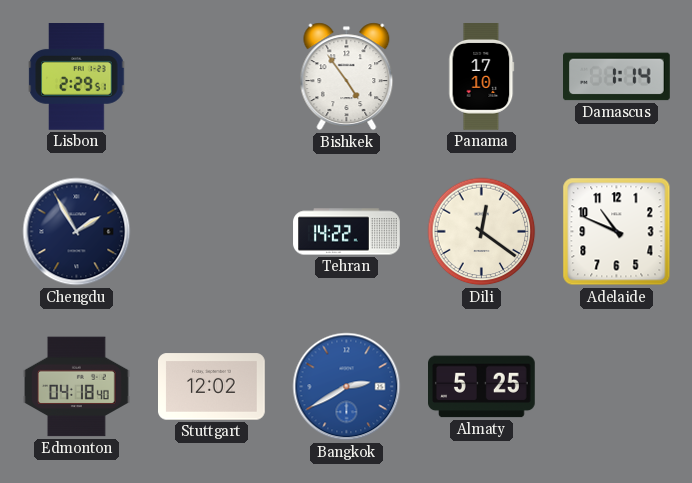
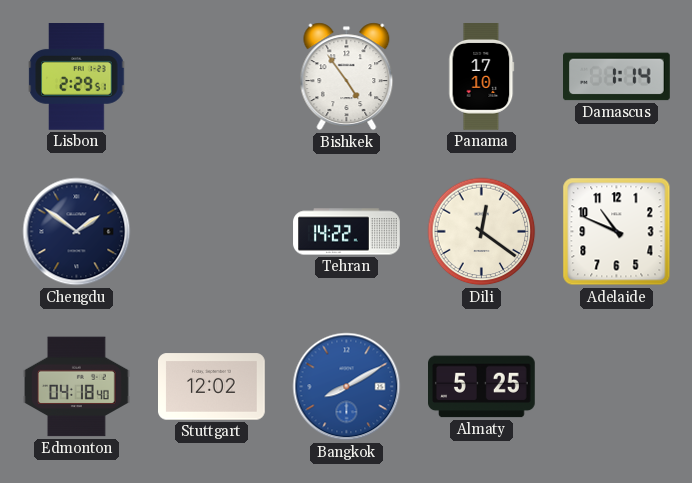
Chengdu: 1:55 -> 1:51 (77, 232)
Bangkok: 2:40 -> 8:10 (347, 387)
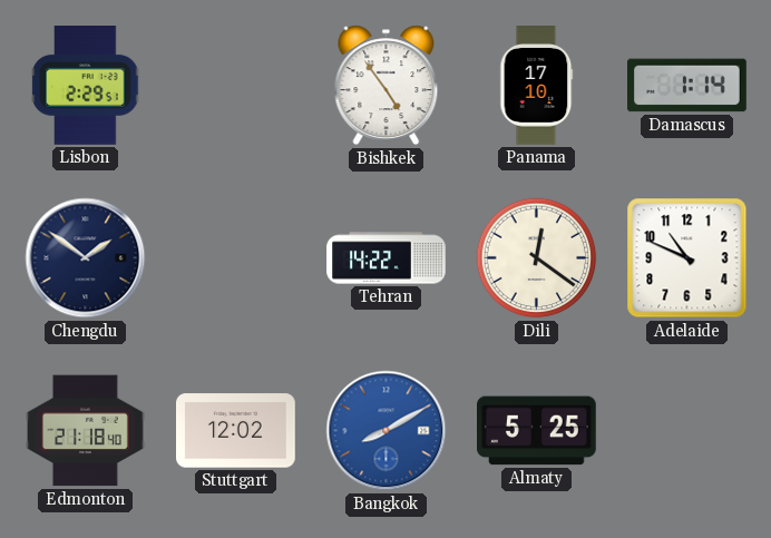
Edmonton: 04:18 -> 21:18 (86, 431)
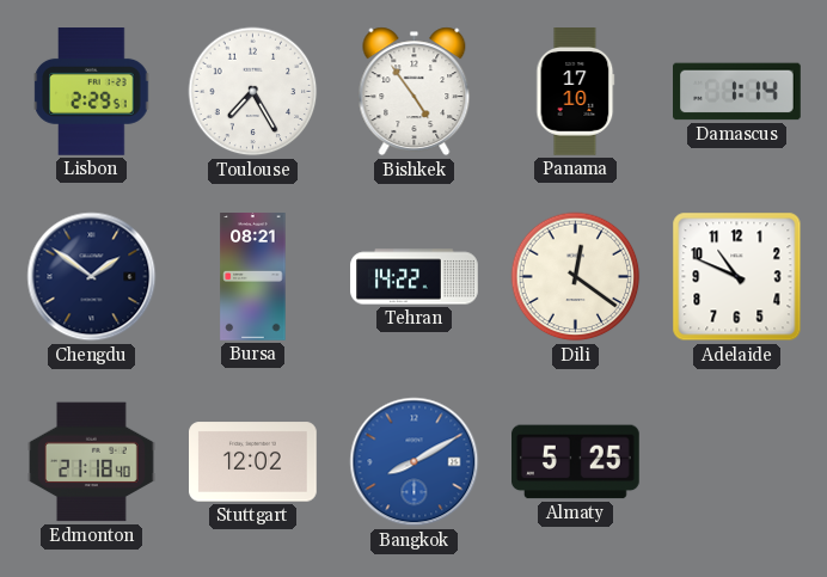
Toulouse: none -> 7:25 (253, 92)
Bursa: none -> 08:21 (253, 277)
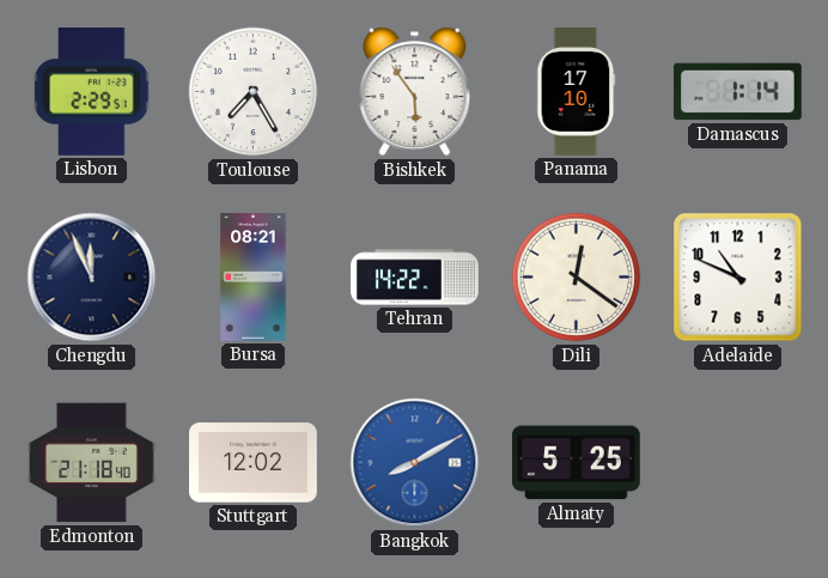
Bishkek: 4:54 -> 5:54 (415, 92)
Chengdu: 1:51 -> 11:56 (92, 278)
